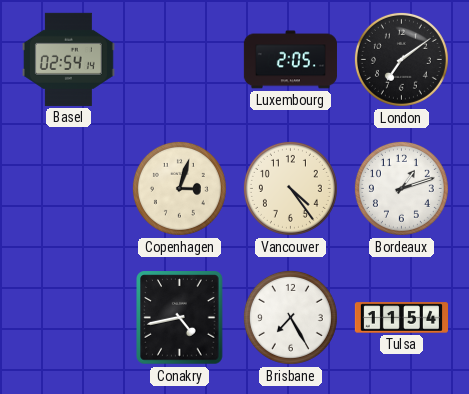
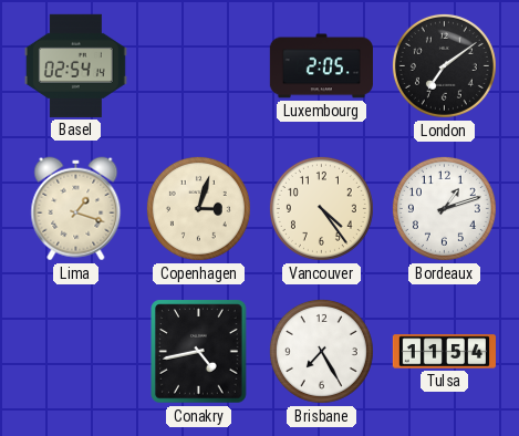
Lima: none -> 1:18 (76, 209)
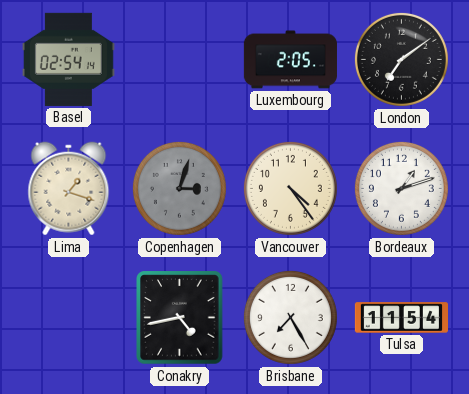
Copenhagen dial: cream -> grey (179, 188)
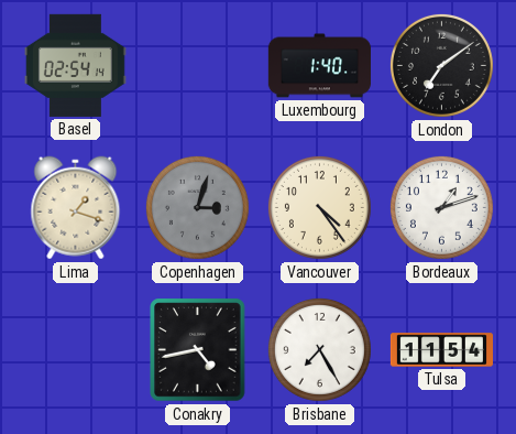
Luxembourg: 2:05 -> 1:40 (319, 66)
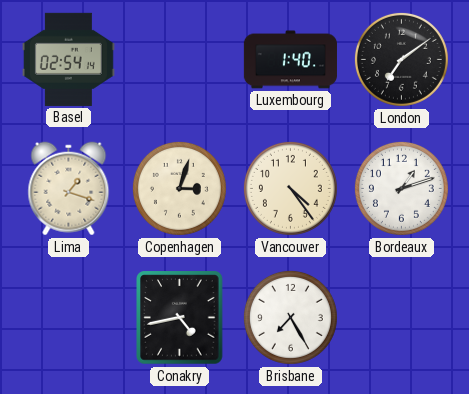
Copenhagen dial: grey -> cream (179, 188)
Tulsa: 11:54 -> none (441, 350)
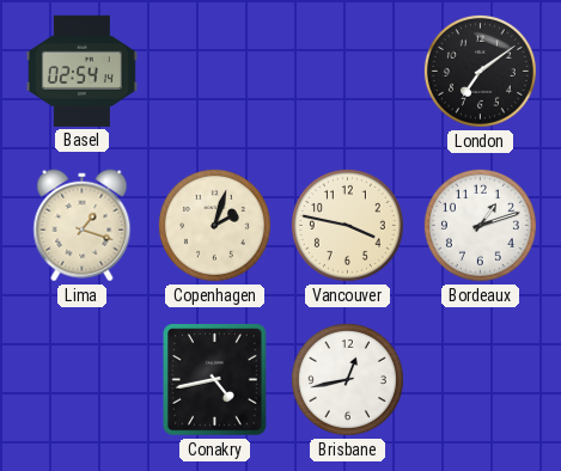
Luxembourg: 1:40 -> none (290, 60)
Copenhagen: 3:03 -> 2:03 (214, 225)
Vancouver: 4:24 -> 3:47 (347, 225)
Brisbane: 7:25 -> 12:43 (347, 379)
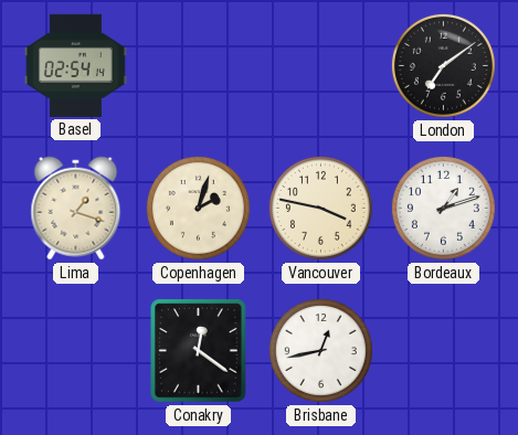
Conakry: 4:43 -> 12:21 (199, 351)
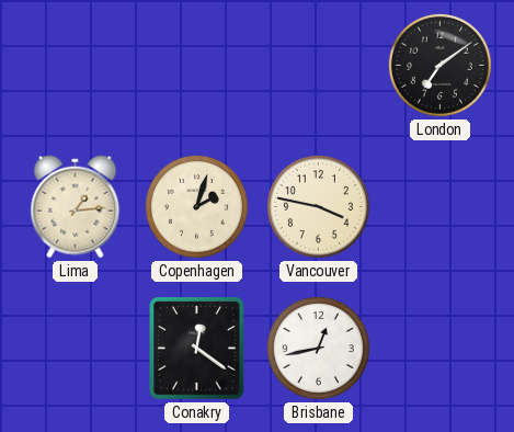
Basel: 02:54 -> none (75, 65)
Lima: 1:18 -> 1:14 (76, 207)
Bordeaux: 1:12 -> none (443, 208)
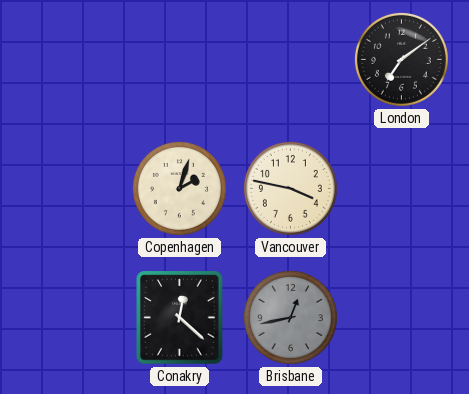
Lima: 1:14 -> none (76, 207)
Conakry: 12:21 -> 12:22 (180, 318)
Brisbane dial: white -> grey (290, 317)
